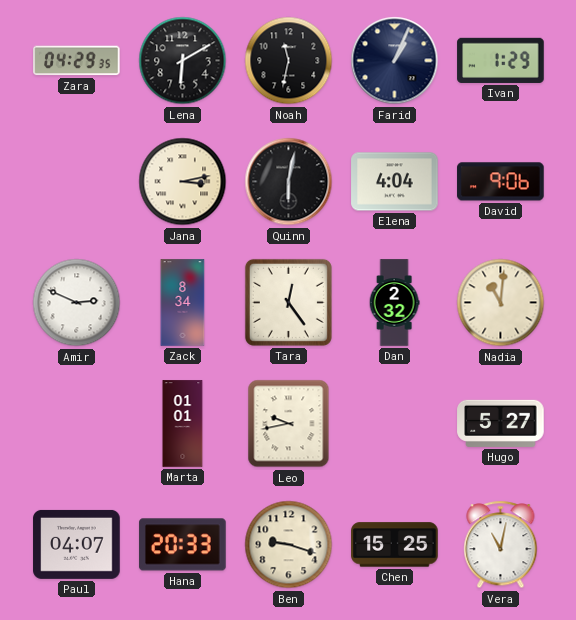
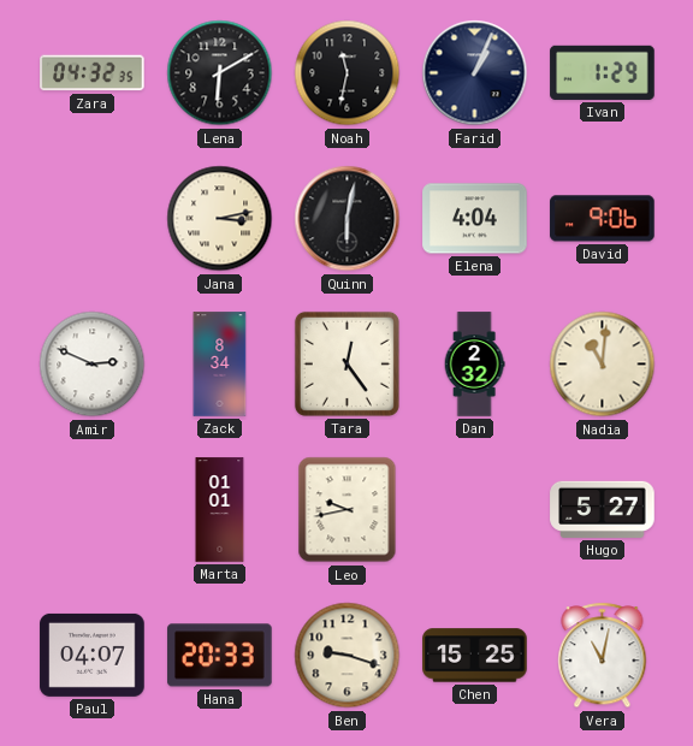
Zara: 04:29 -> 04:32 (93, 73)
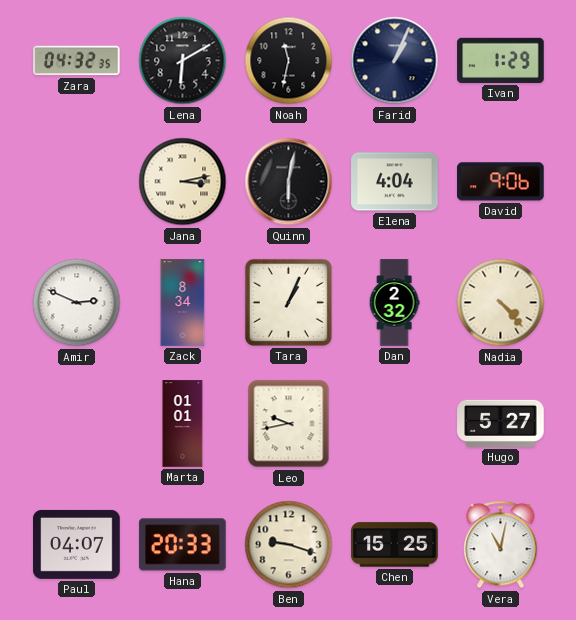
Tara: 12:24 -> 1:04 (288, 302)
Nadia: 11:01 -> 4:23 (501, 303)
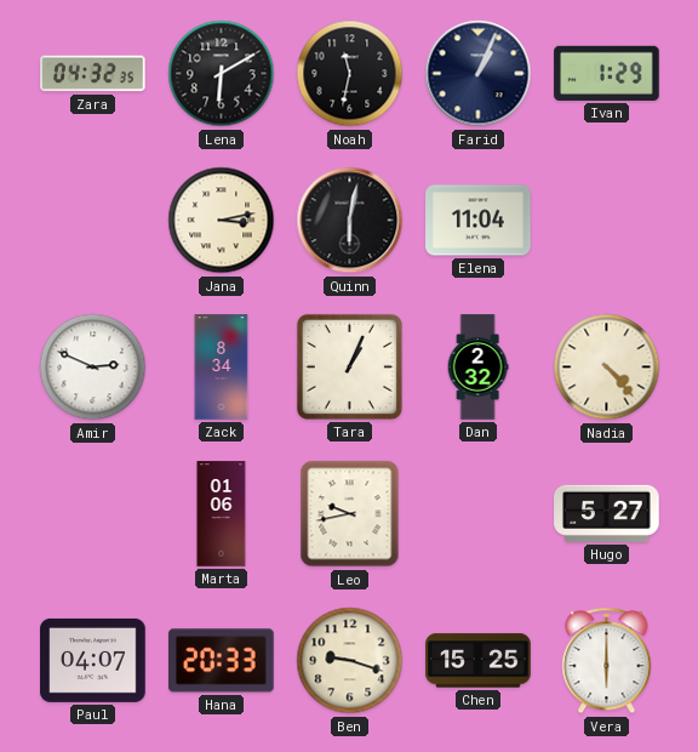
Elena: 4:04 -> 11:04 (479, 221)
David: 9:06 -> none (501, 182)
Marta: 01:01 -> 01:06 (222, 514)
Vera: 11:02 -> 6:00 (607, 661)
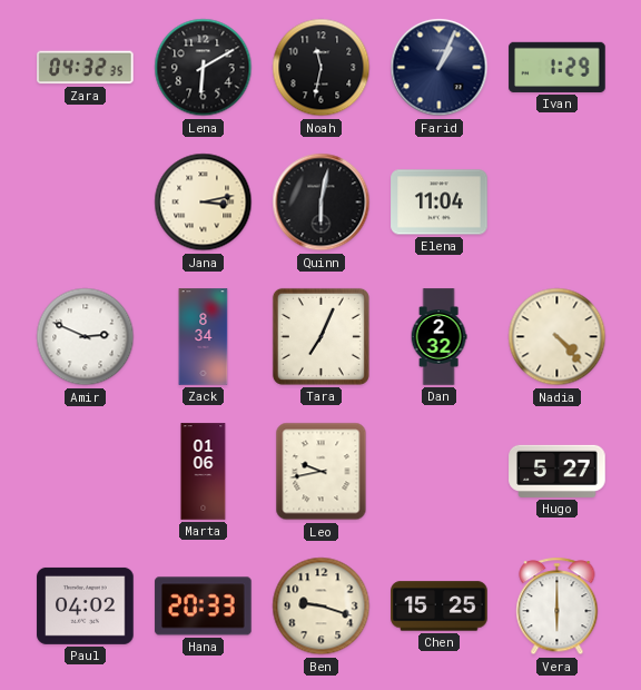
Tara: 1:04 -> 7:04 (320, 336)
Paul: 04:07 -> 04:02 (86, 605)
